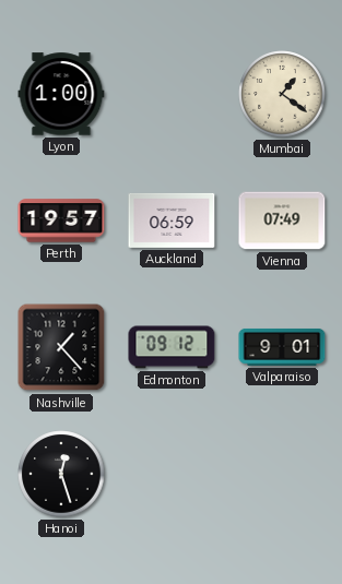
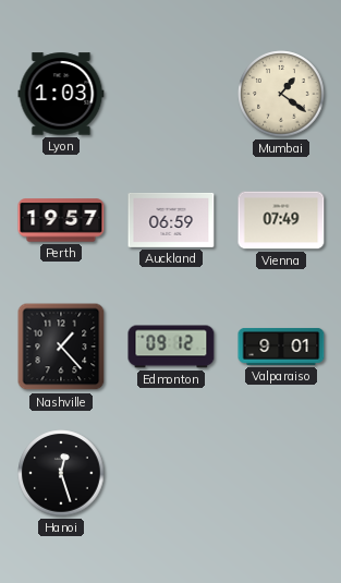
Lyon: 1:00 -> 1:03 (61, 94)
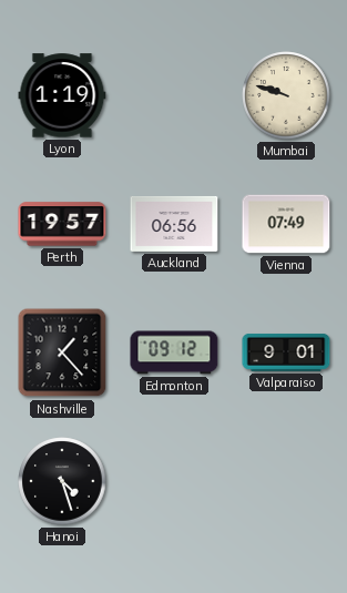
Lyon: 1:03 -> 1:19 (62, 95)
Mumbai: 1:21 -> 9:48 (286, 95)
Auckland: 06:59 -> 06:56 (174, 224)
Hanoi: 12:27 -> 4:27 (62, 481)
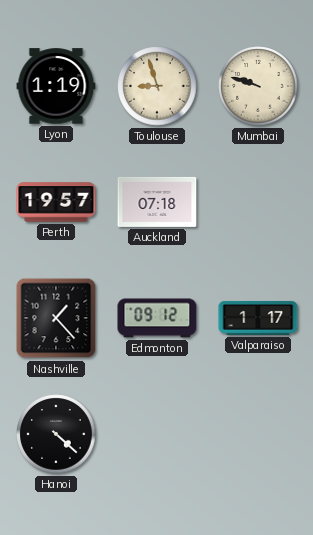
Toulouse: none -> 8:57 (157, 86)
Auckland: 06:56 -> 07:18 (157, 202)
Vienna: 07:49 -> none (286, 224)
Valparaiso: 9:01 -> 1:17 (258, 318)
Hanoi: 4:27 -> 4:22 (56, 434)
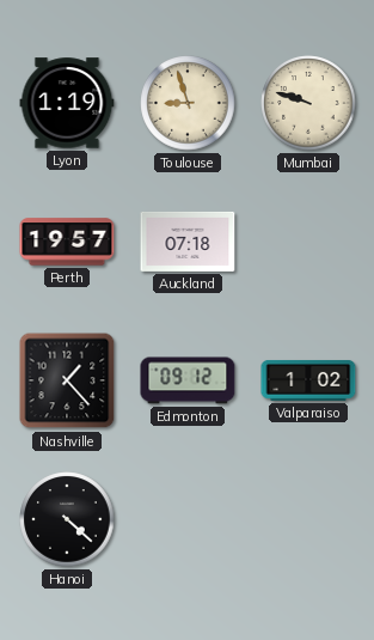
Valparaiso: 1:17 -> 1:02 (308, 380)
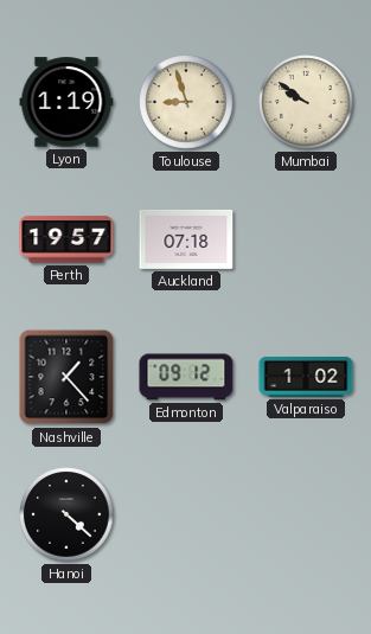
Mumbai: 9:48 -> 9:51 (306, 102)
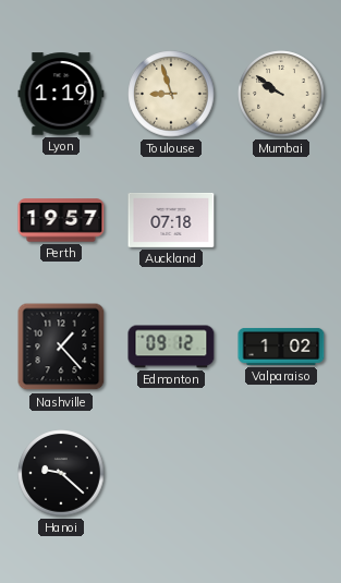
Hanoi: 4:22 -> 9:22 (61, 473)
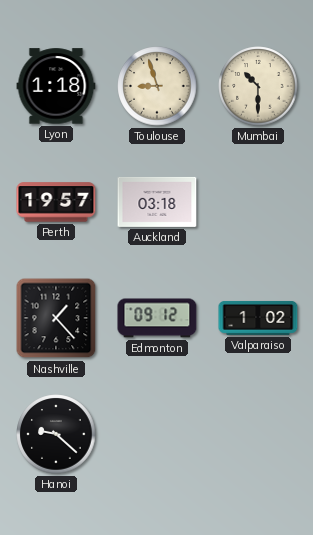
Lyon: 1:19 -> 1:18 (56, 86)
Mumbai: 9:51 -> 10:30 (258, 86)
Auckland: 07:18 -> 03:18 (157, 202)
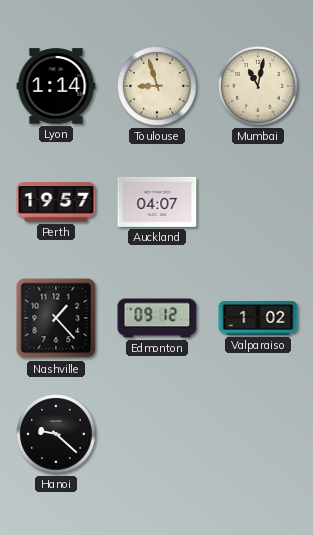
Lyon: 1:18 -> 1:14 (56, 86)
Mumbai: 10:30 -> 11:02 (258, 86)
Auckland: 03:18 -> 04:07 (157, 202)
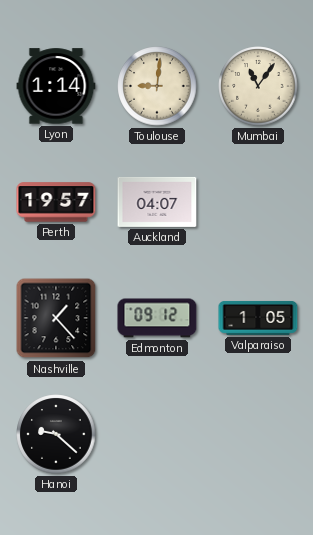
Toulouse: 8:57 -> 9:01 (157, 86)
Mumbai: 11:02 -> 11:06 (258, 86)
Valparaiso: 1:02 -> 1:05 (258, 318)
